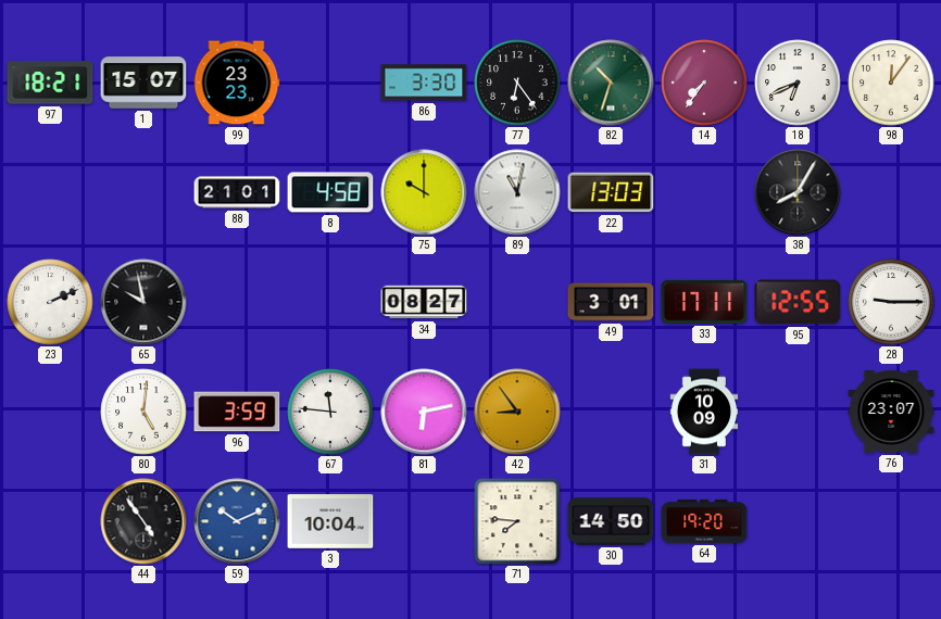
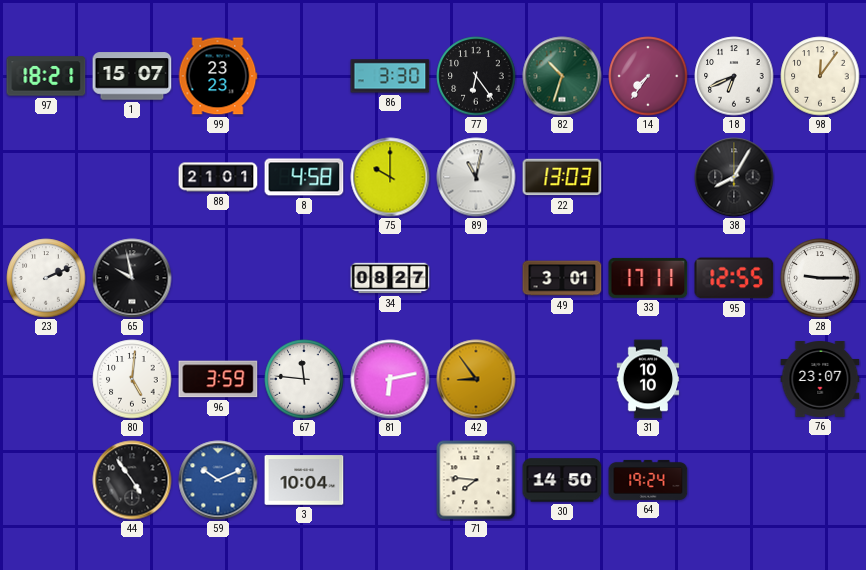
31: 10:09 -> 10:10 (648, 379)
64: 19:20 -> 19:24 (648, 480)
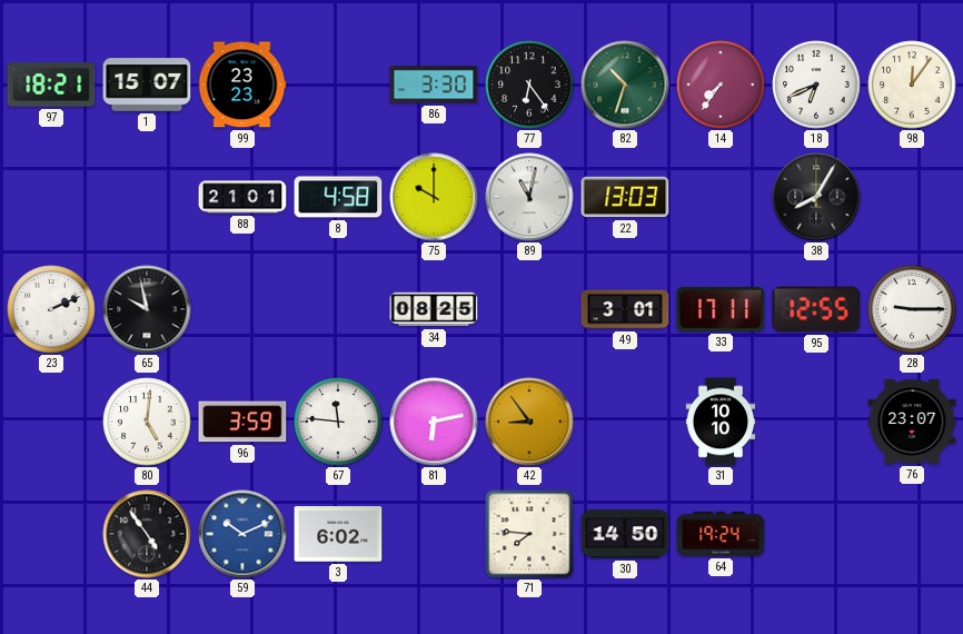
34: 08:27 -> 08:25 (434, 309)
3: 10:04 -> 6:02 (338, 534)
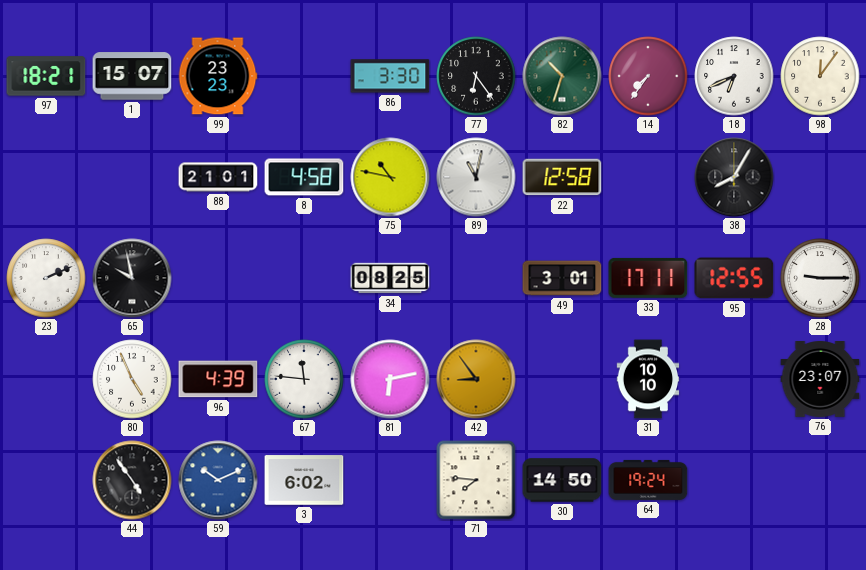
75: 10:00 -> 10:47 (390, 177)
22: 13:03 -> 12:58 (562, 177)
80: 5:01 -> 4:56 (132, 379)
96: 3:59 -> 4:39 (218, 379)
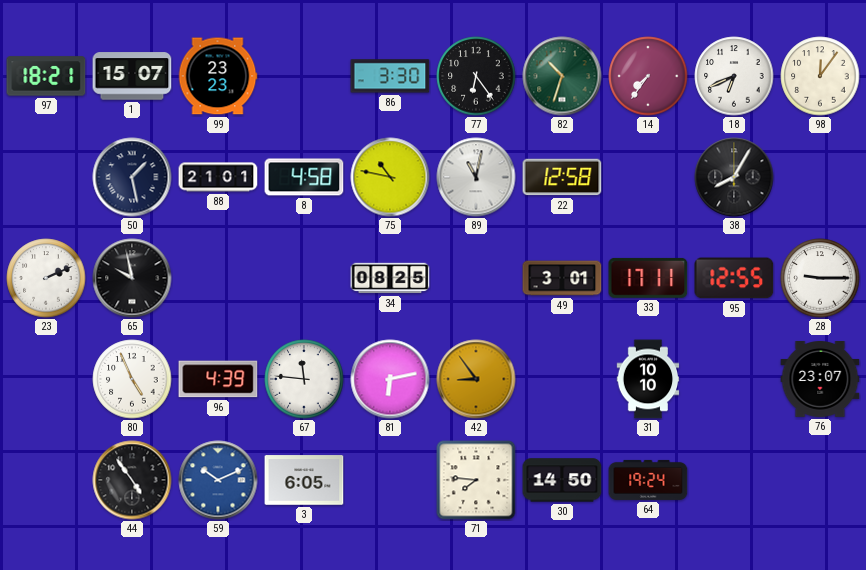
50: none -> 1:28 (132, 177)
3: 6:02 -> 6:05 (304, 480)
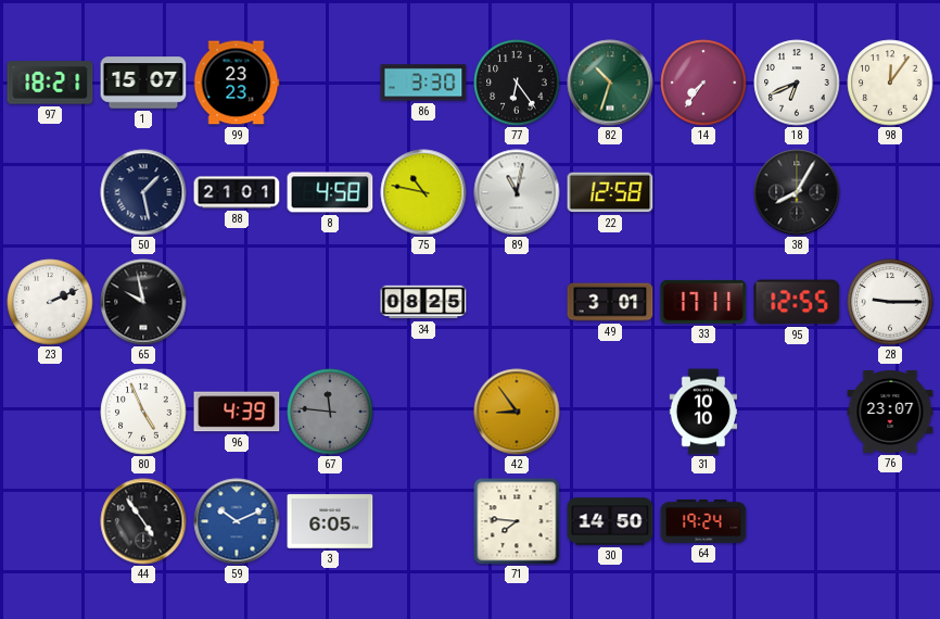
67 dial: white -> grey (330, 412)
81: 6:13 -> none (390, 379)
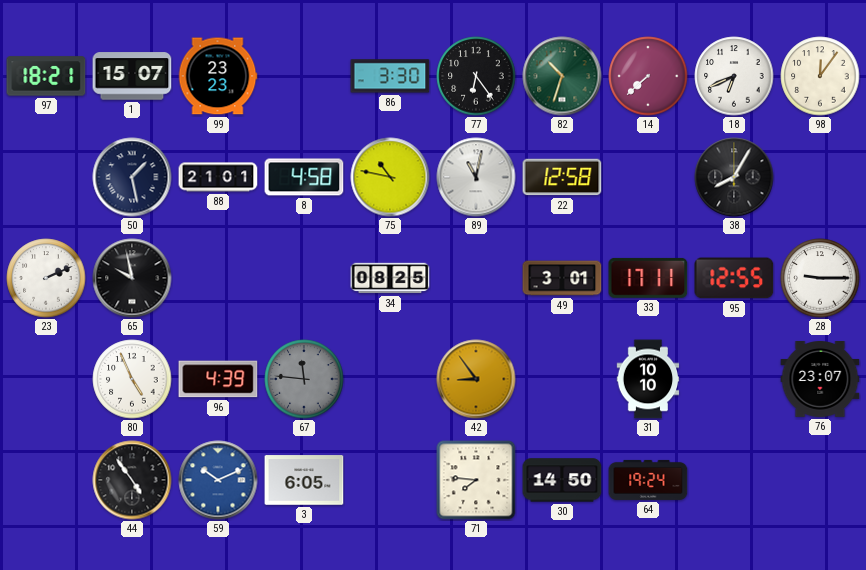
14: 7:36 -> 7:38 (648, 76)
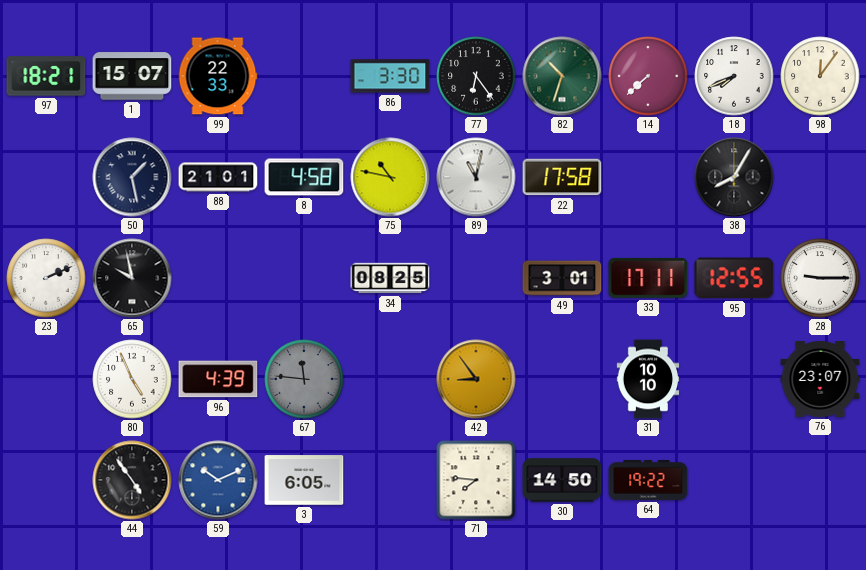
99: 23:23 -> 22:33 (218, 76)
18: 6:41 -> 7:41 (734, 76)
22: 12:58 -> 17:58 (562, 177)
64: 19:24 -> 19:22 (648, 480)
